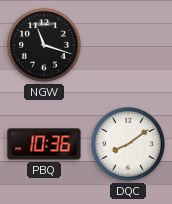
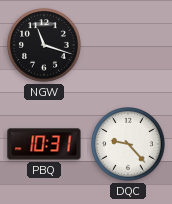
PBQ: 10:36 -> 10:31 (44, 144)
DQC: 8:09 -> 9:23 (128, 144)
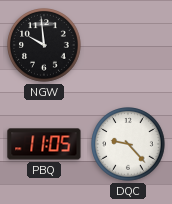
NGW: 11:18 -> 9:59 (44, 45)
PBQ: 10:31 -> 11:05 (44, 144)
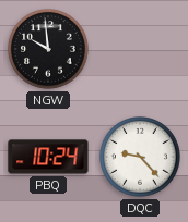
PBQ: 11:05 -> 10:24 (48, 157)
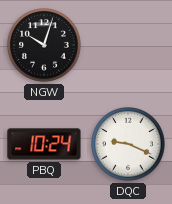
NGW: 9:59 -> 10:03 (44, 45)
DQC: 9:23 -> 9:19 (128, 144)
